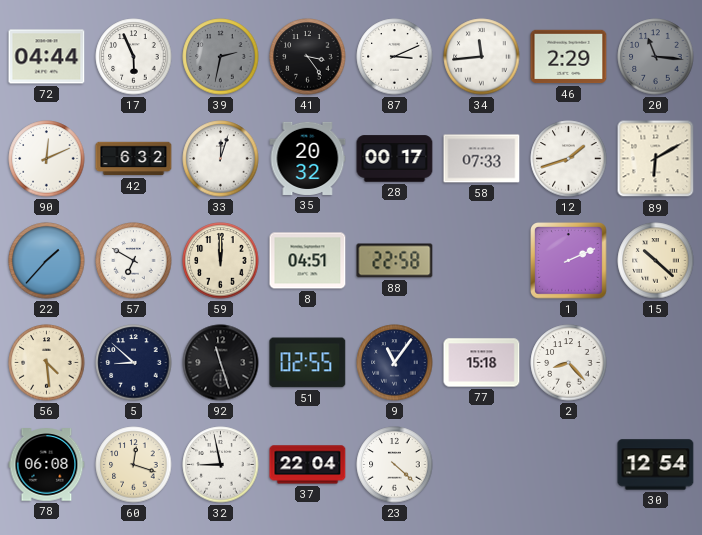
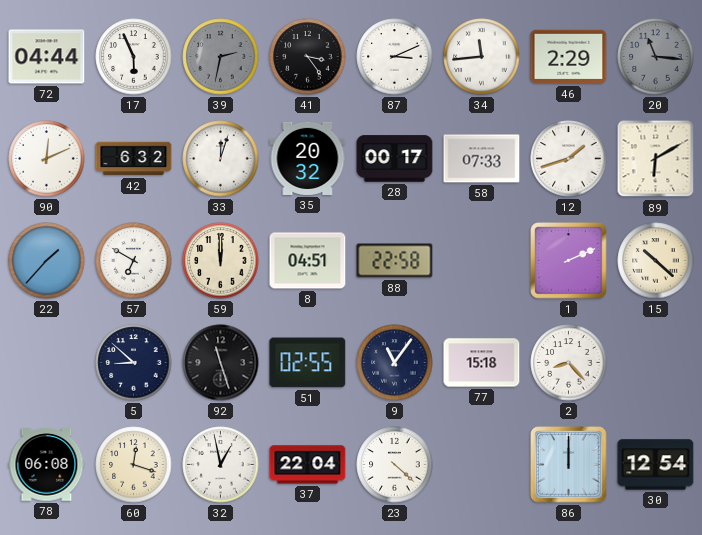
56: 4:29 -> none (47, 363)
32: 8:58 -> 12:58 (221, 465)
86: none -> 12:00 (569, 465)
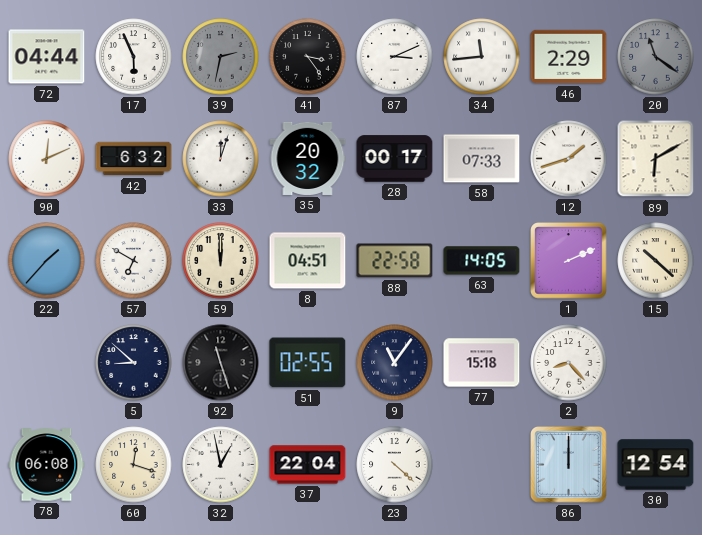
20: 11:16 -> 11:21 (656, 57)
63: none -> 14:05 (482, 261)
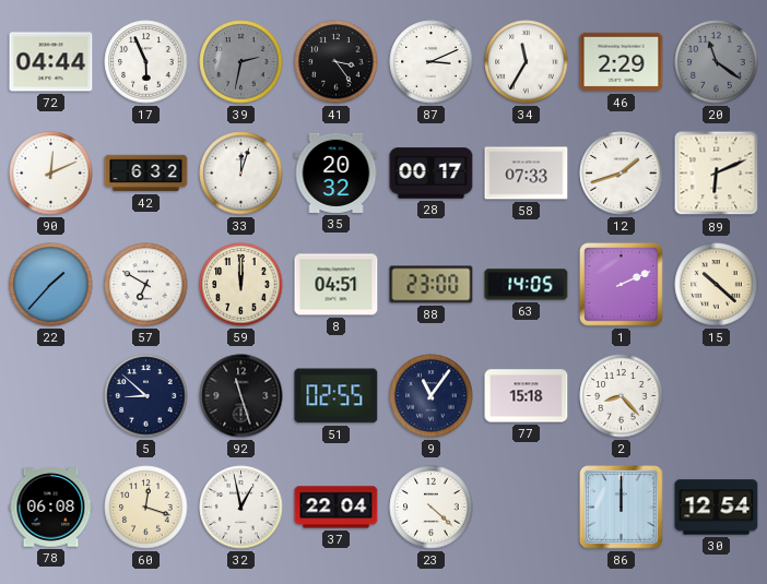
34: 11:44 -> 11:35 (527, 62)
89: 6:10 -> 6:11 (717, 174)
88: 22:58 -> 23:00 (432, 285)
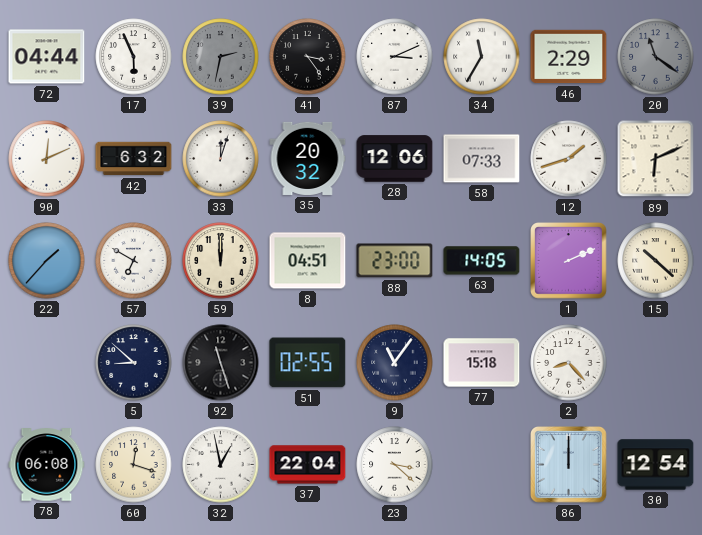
28: 00:17 -> 12:06 (395, 159)
23: 4:22 -> 3:22 (395, 465)
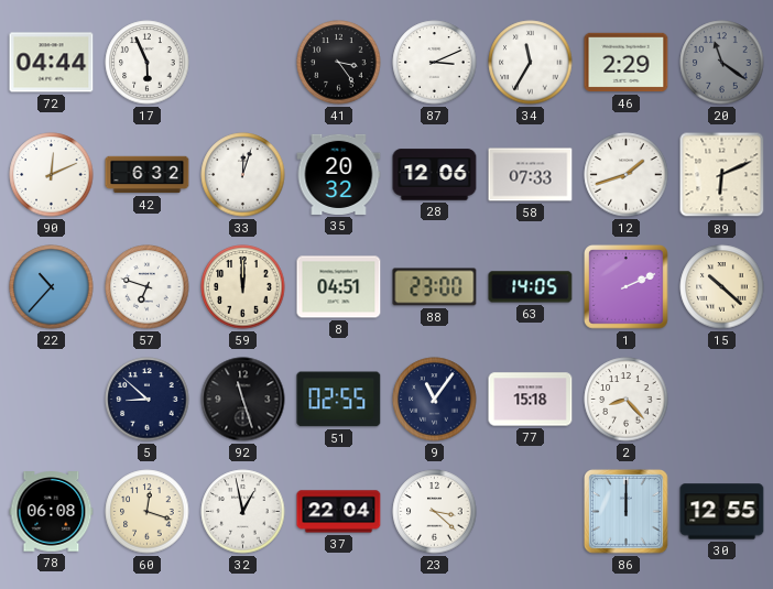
39: 2:32 -> none (221, 57)
22: 1:37 -> 10:37 (52, 287)
57: 6:50 -> 6:48 (148, 287)
30: 12:54 -> 12:55 (722, 512)
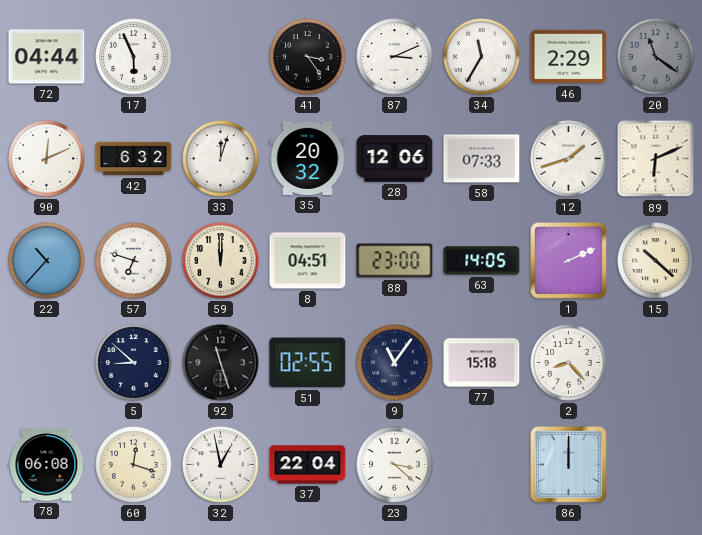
30: 12:55 -> none (722, 512)
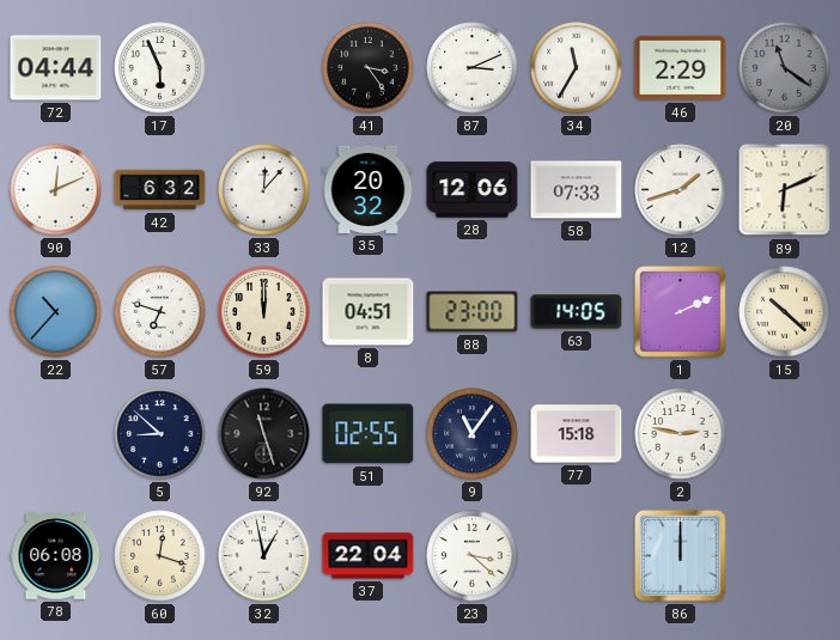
33: 12:03 -> 12:07 (264, 190)
2: 8:23 -> 2:47 (681, 434)
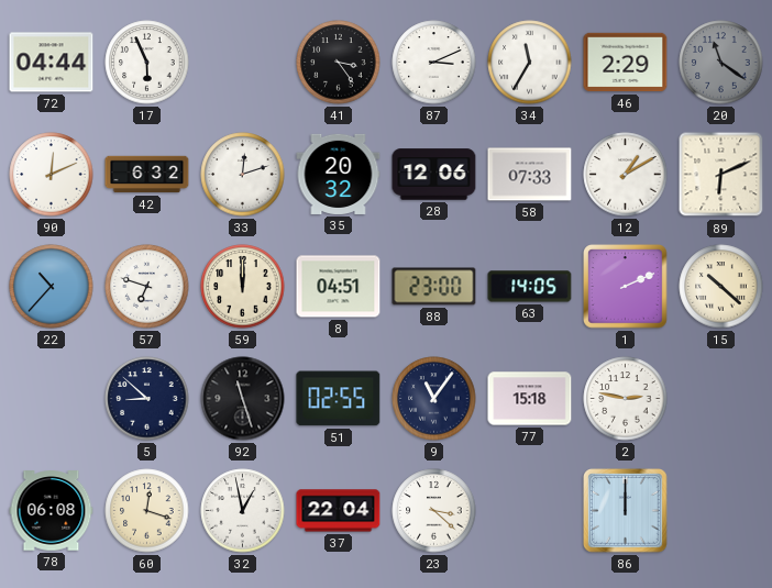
33: 12:07 -> 12:12 (243, 175)
12: 1:42 -> 1:10 (626, 175)
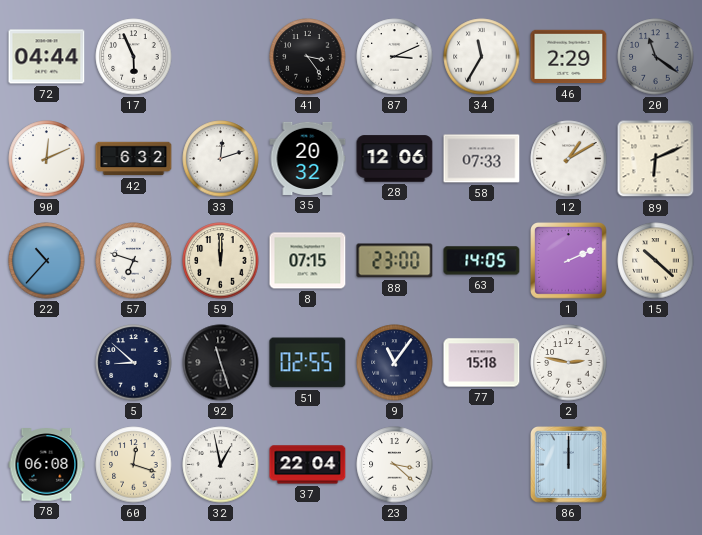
8: 04:51 -> 07:15 (308, 261)
